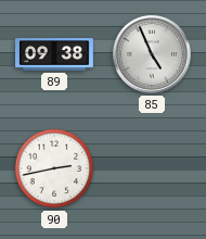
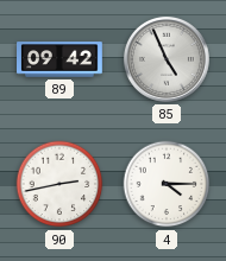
89: 09:38 -> 09:42 (61, 59)
4: none -> 4:15 (167, 184)
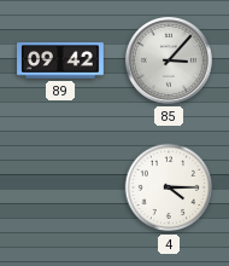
85: 4:56 -> 3:07 (169, 60)
90: 2:43 -> none (59, 184)
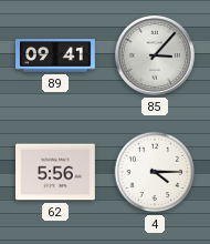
89: 09:42 -> 09:41 (56, 55)
62: none -> 5:56 (56, 172)
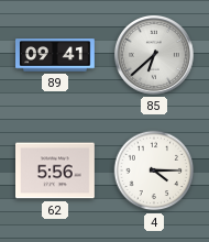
85: 3:07 -> 6:38 (154, 55)
